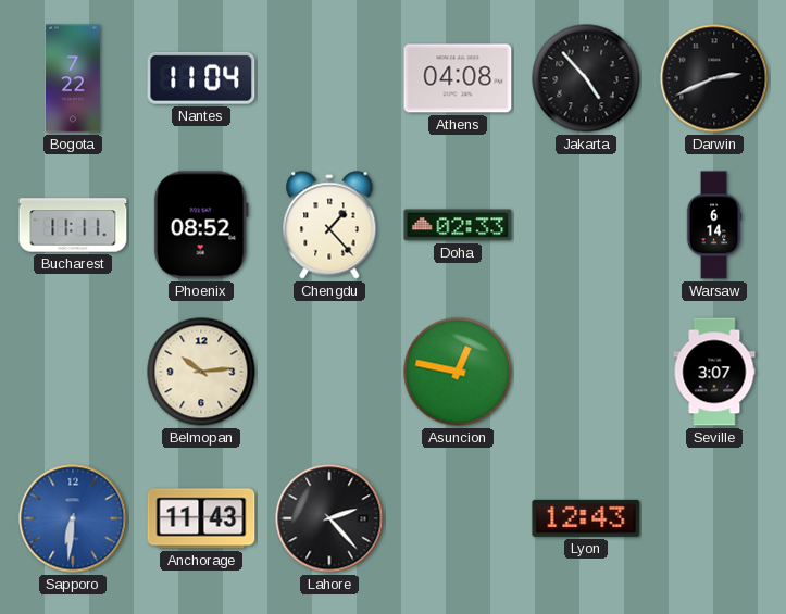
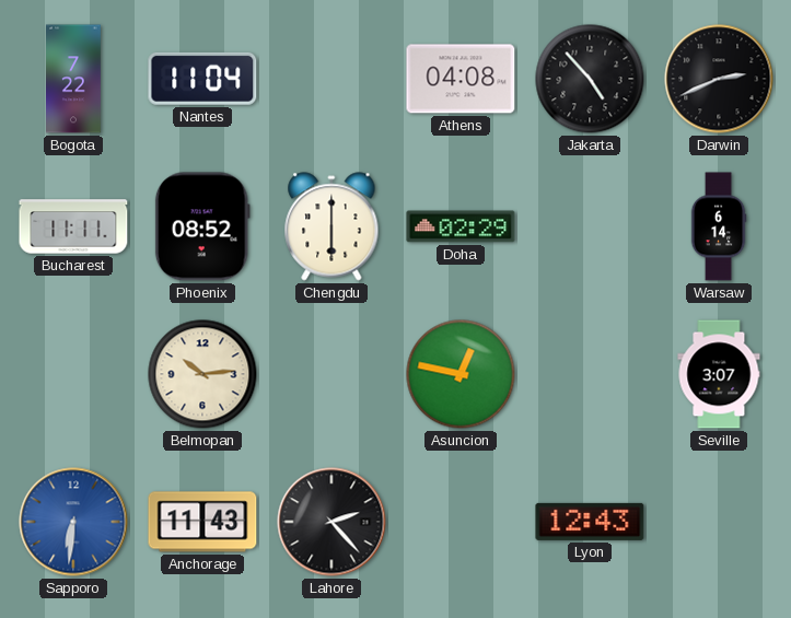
Chengdu: 1:23 -> 6:00 (331, 226)
Doha: 02:33 -> 02:29 (461, 226)
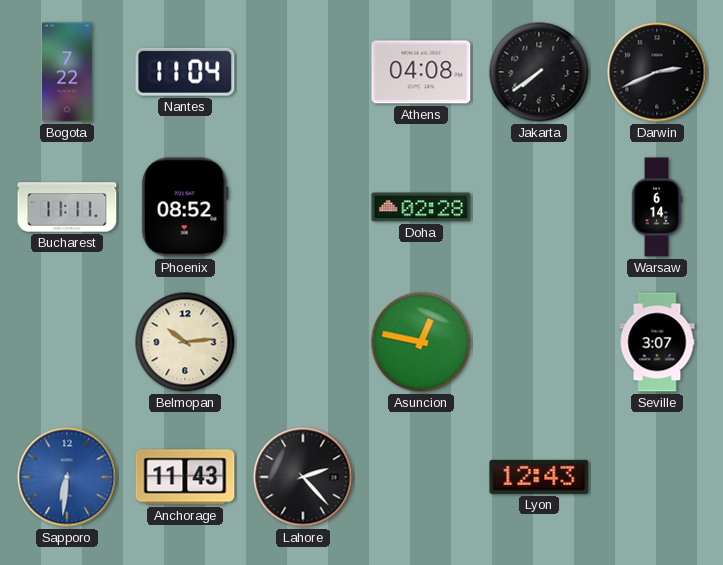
Jakarta: 4:53 -> 7:39 (539, 72)
Chengdu: 6:00 -> none (331, 226)
Doha: 02:29 -> 02:28 (421, 207)
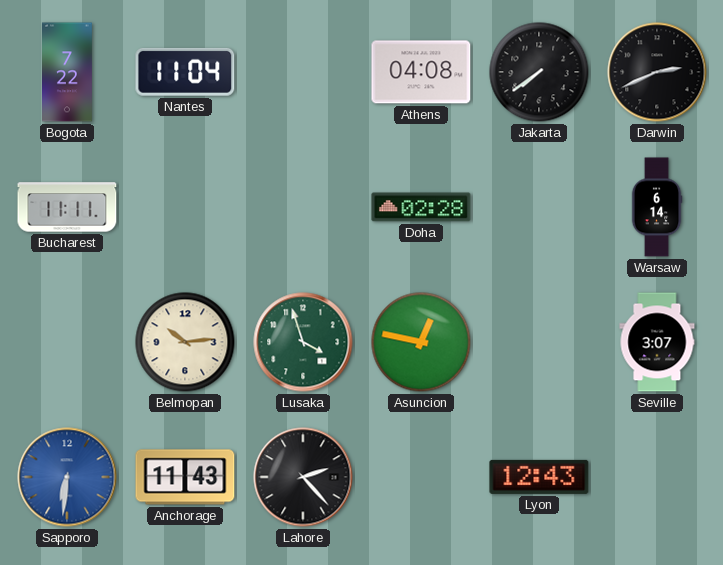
Phoenix: 08:52 -> none (185, 207)
Lusaka: none -> 3:57 (303, 342)
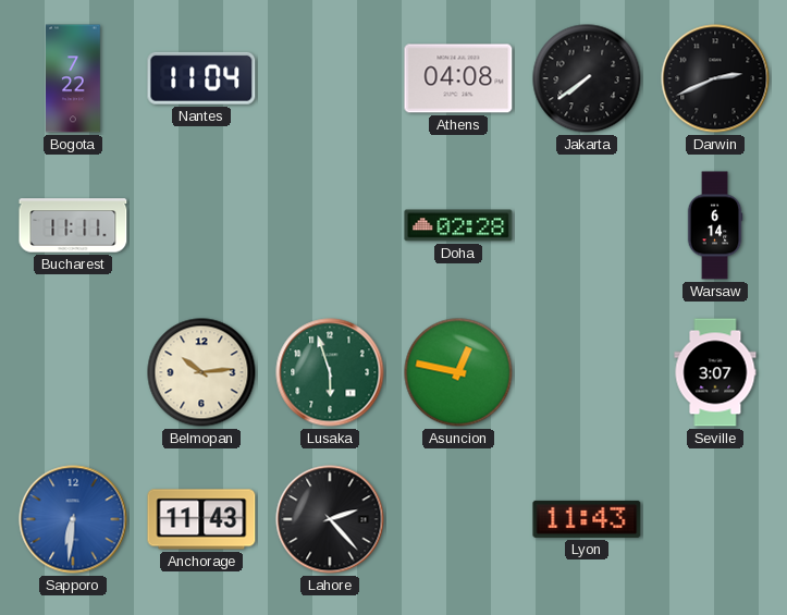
Lusaka: 3:57 -> 5:57 (330, 372)
Lyon: 12:43 -> 11:43 (587, 519)
